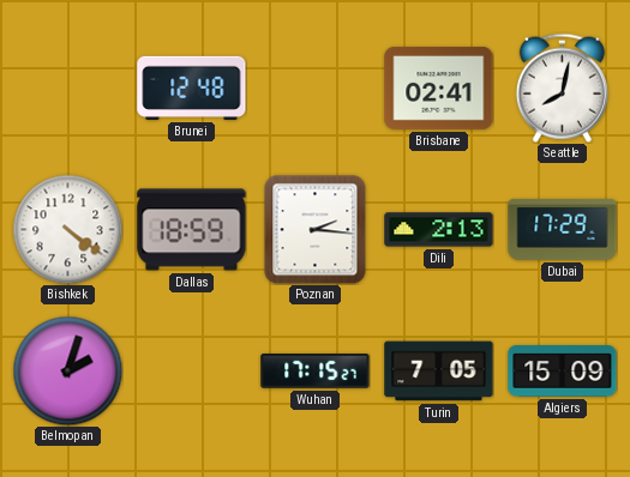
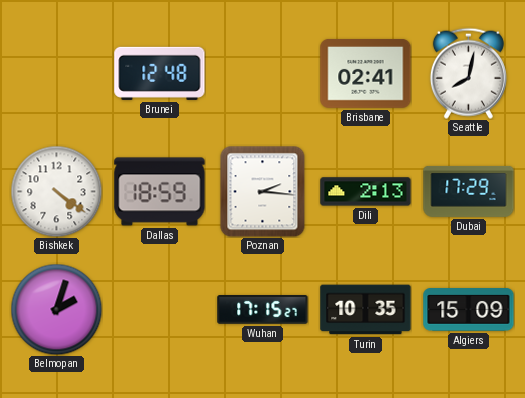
Turin: 7:05 -> 10:35 (366, 310)
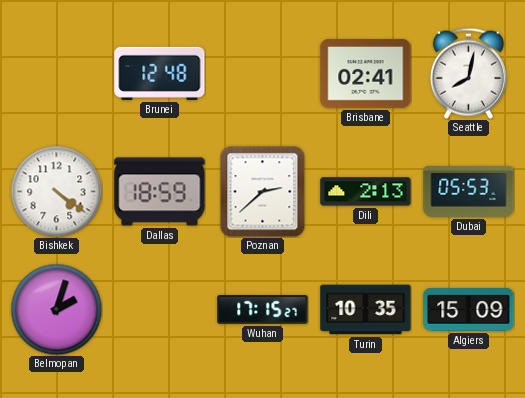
Poznan: 2:16 -> 2:38 (263, 191)
Dubai: 17:29 -> 05:53 (469, 192)
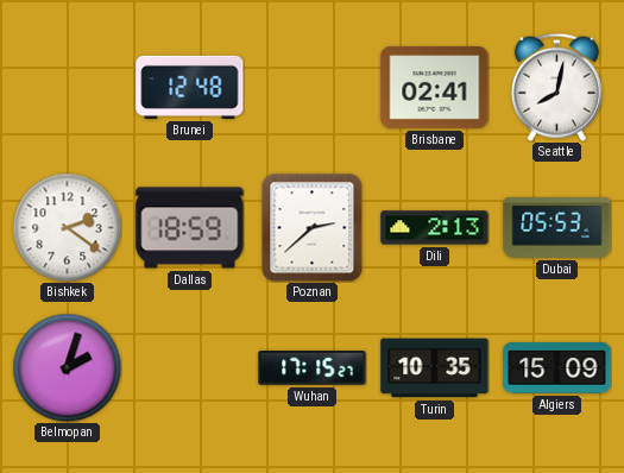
Bishkek: 4:21 -> 2:21 (67, 227)
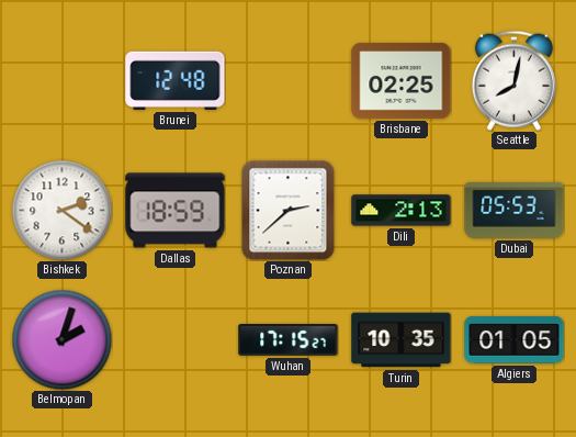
Brisbane: 02:41 -> 02:25 (402, 81)
Algiers: 15:09 -> 01:05 (515, 340)
